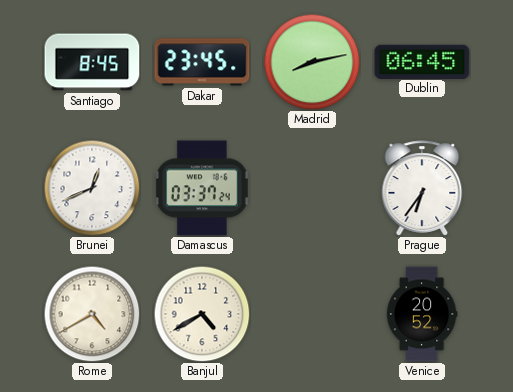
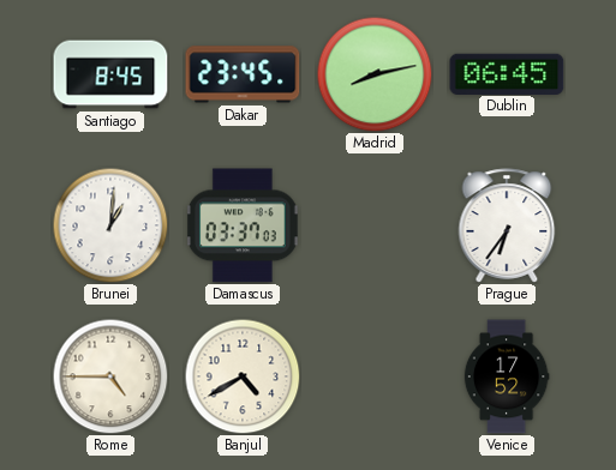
Brunei: 12:41 -> 1:01 (110, 225)
Damascus: 03:37:24 -> 03:37:03 (243, 225)
Rome: 4:40 -> 4:45 (110, 376)
Venice: 20:52 -> 17:52 (507, 376)
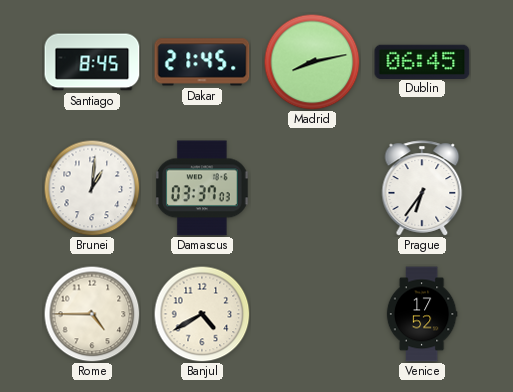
Dakar: 23:45 -> 21:45 (202, 62)
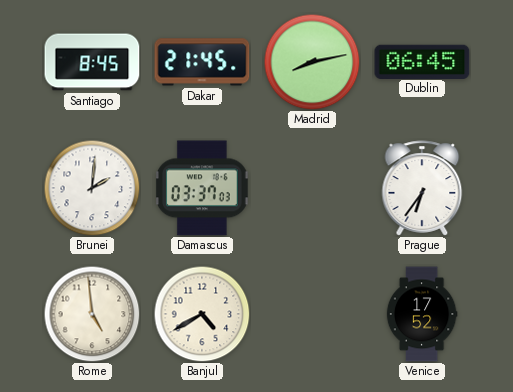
Brunei: 1:01 -> 2:01 (92, 188)
Rome: 4:45 -> 4:59 (92, 314)
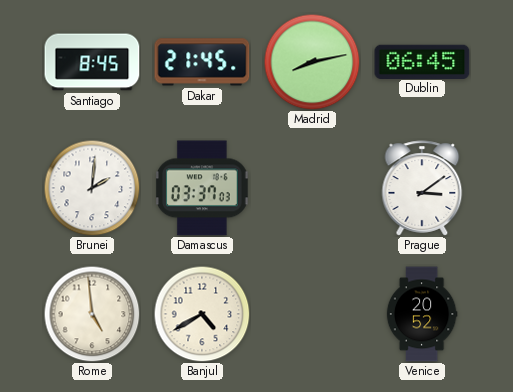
Prague: 6:36 -> 3:09 (422, 188)
Venice: 17:52 -> 20:52 (422, 314)
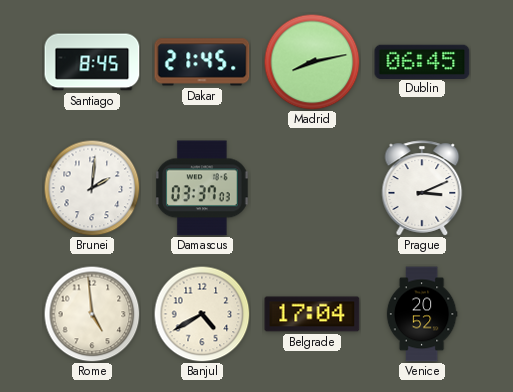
Prague: 3:09 -> 3:11 (422, 188)
Belgrade: none -> 17:04 (312, 314)
